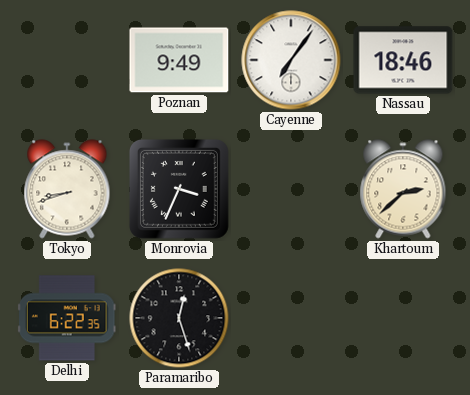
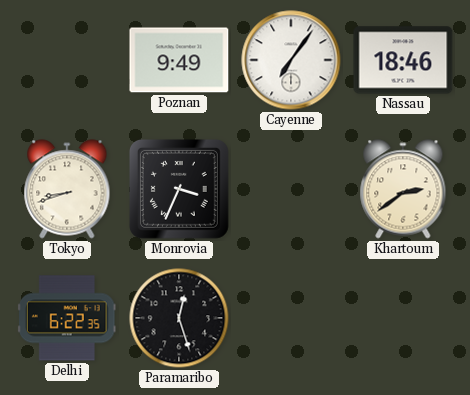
Khartoum: 2:38 -> 2:39 (403, 189)
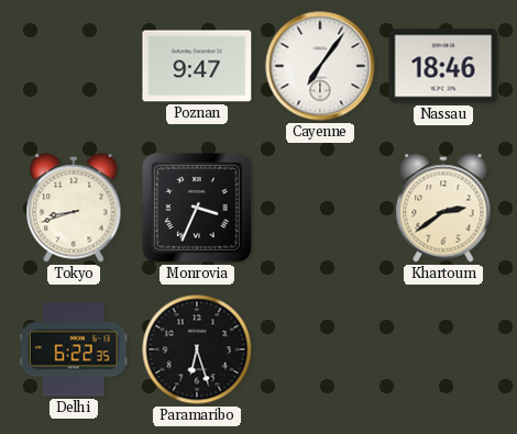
Poznan: 9:49 -> 9:47 (197, 66)
Paramaribo: 12:27 -> 6:27 (197, 349)
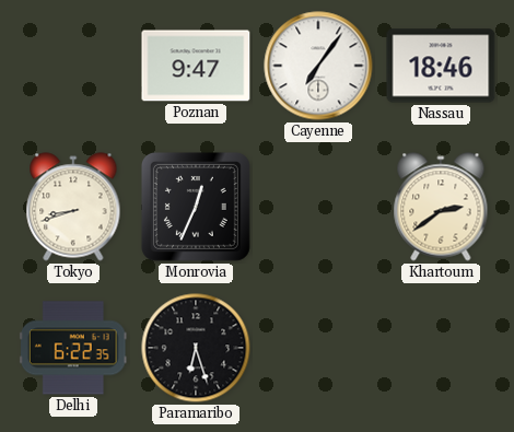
Monrovia: 3:34 -> 12:34 (196, 207)
